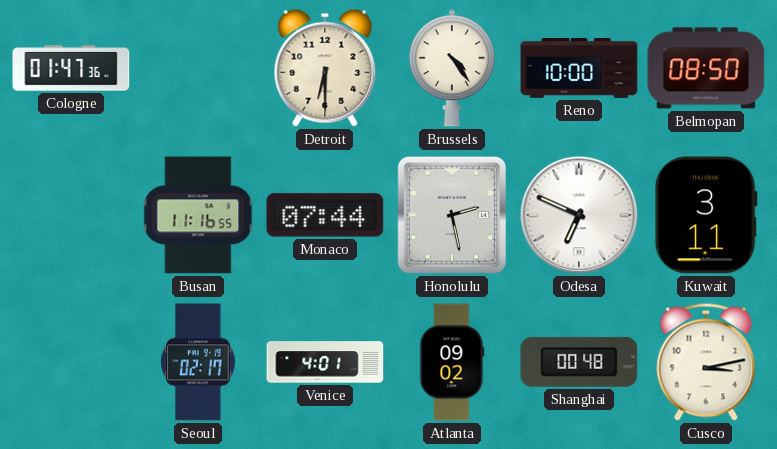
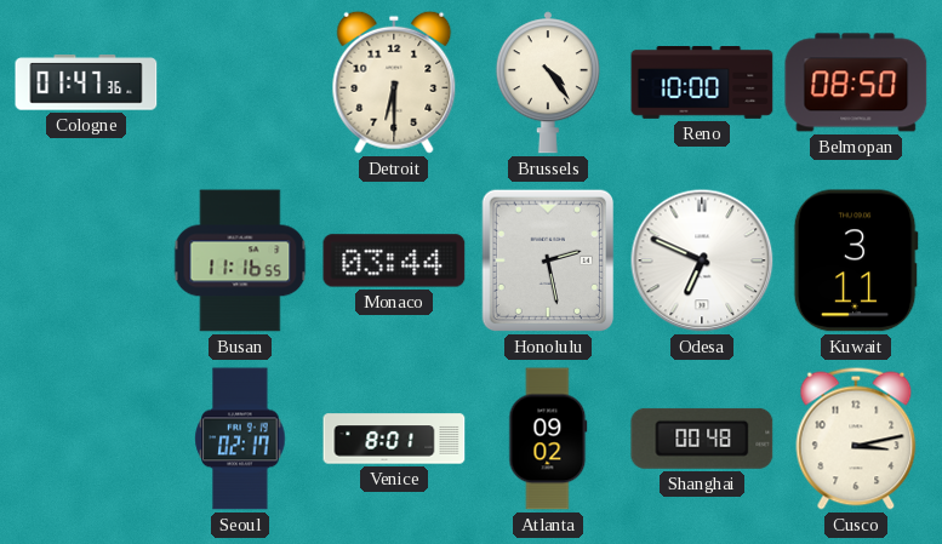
Monaco: 07:44 -> 03:44 (394, 260)
Venice: 4:01 -> 8:01 (394, 439)
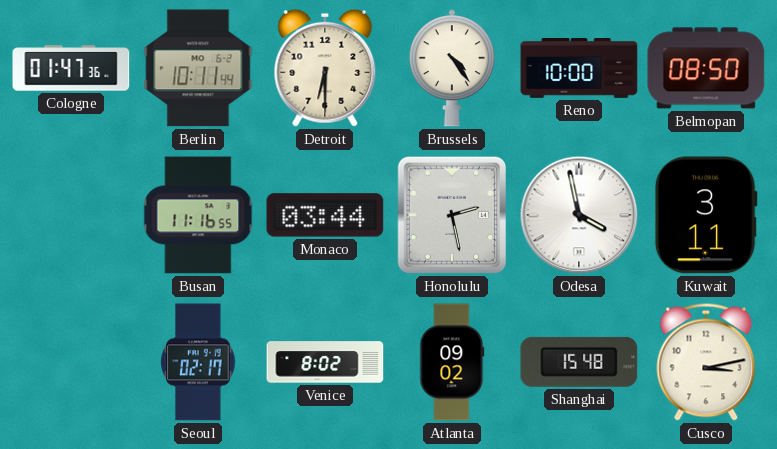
Berlin: none -> 10:11 (198, 68)
Odesa: 6:49 -> 3:58 (579, 215)
Venice: 8:01 -> 8:02 (325, 362)
Shanghai: 00:48 -> 15:48 (579, 362)
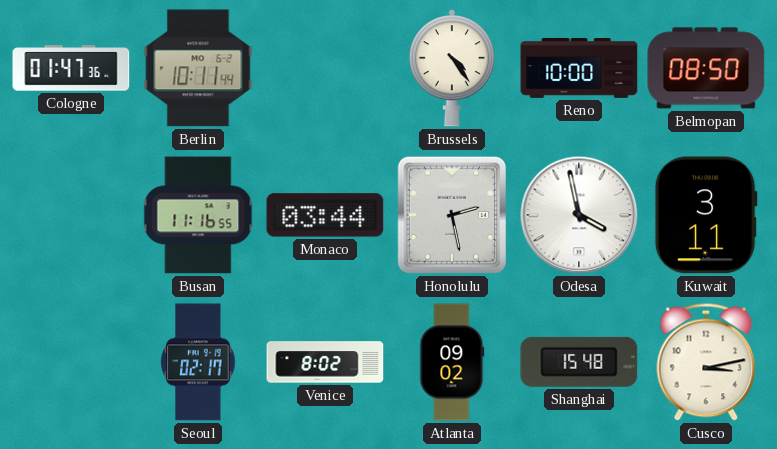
Detroit: 6:30 -> none (325, 68)
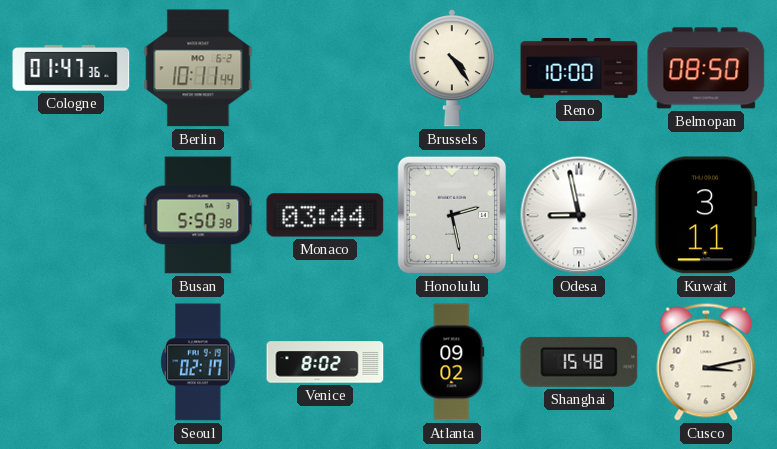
Busan: 11:16 -> 5:50 (198, 215)
Odesa: 3:58 -> 8:58 (579, 215)
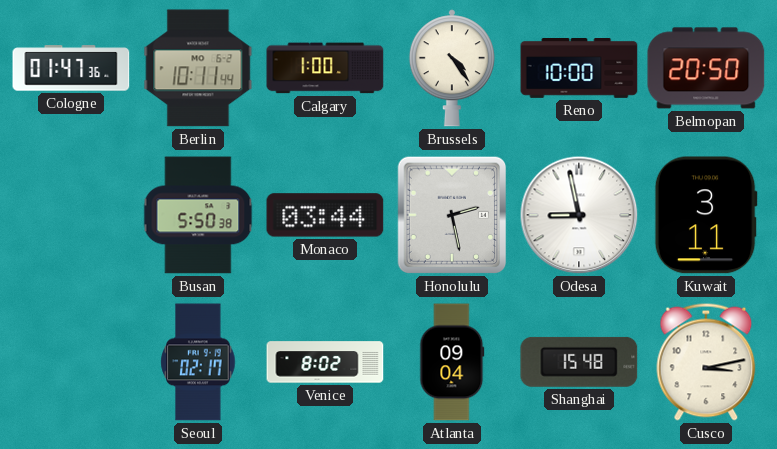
Calgary: none -> 1:00 (325, 68)
Belmopan: 08:50 -> 20:50 (706, 68)
Atlanta: 09:02 -> 09:04 (452, 362)
